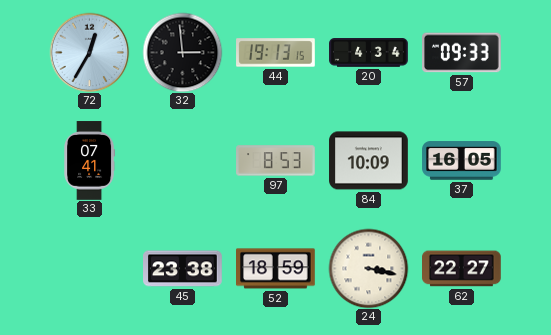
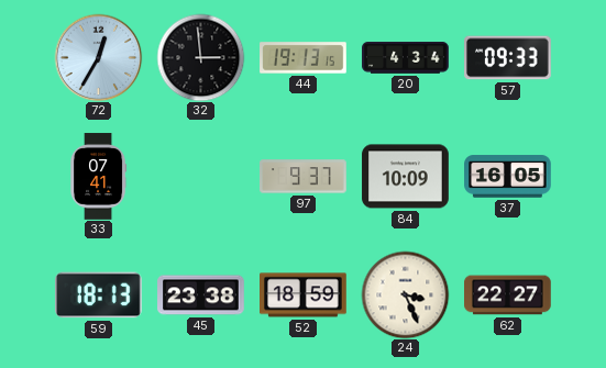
97: 8:53 -> 9:37 (304, 177)
59: none -> 18:13 (99, 295)
24: 3:17 -> 3:26 (405, 294)
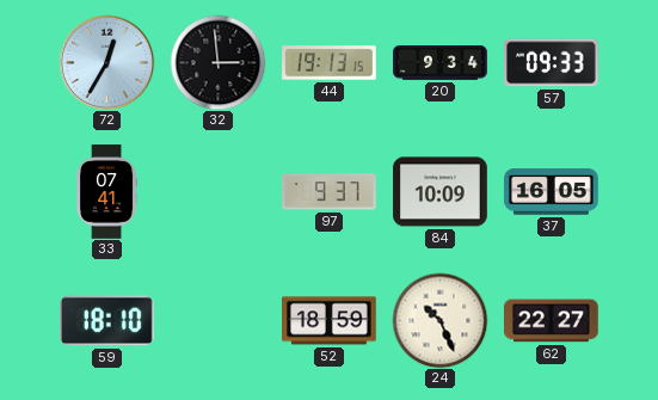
20: 4:34 -> 9:34 (441, 63)
59: 18:13 -> 18:10 (107, 321)
45: 23:38 -> none (201, 295)
24: 3:26 -> 10:26 (439, 320)
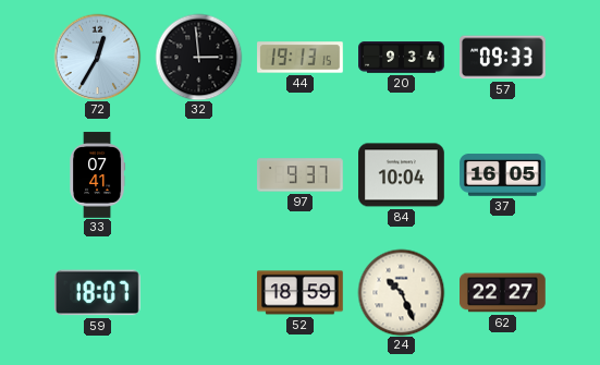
84: 10:09 -> 10:04 (402, 175)
59: 18:10 -> 18:07 (98, 293)
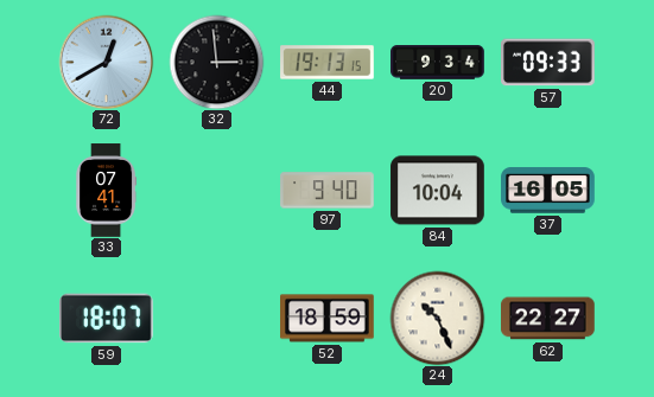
72: 12:35 -> 12:40 (106, 62)
97: 9:37 -> 9:40 (328, 191)
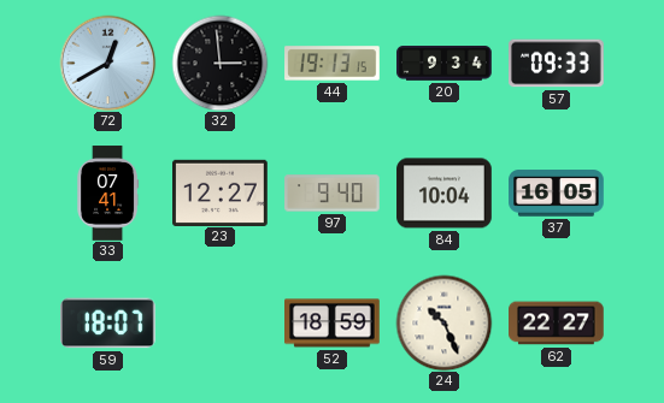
23: none -> 12:27 (221, 192)
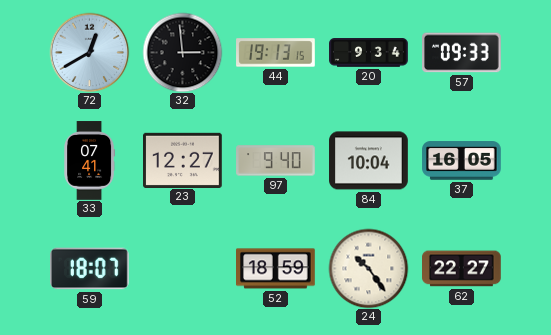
24: 10:26 -> 10:24 (368, 268)
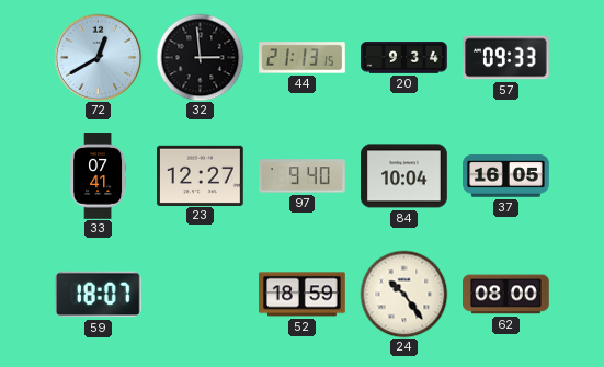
44: 19:13 -> 21:13 (303, 58)
62: 22:27 -> 08:00 (506, 295)
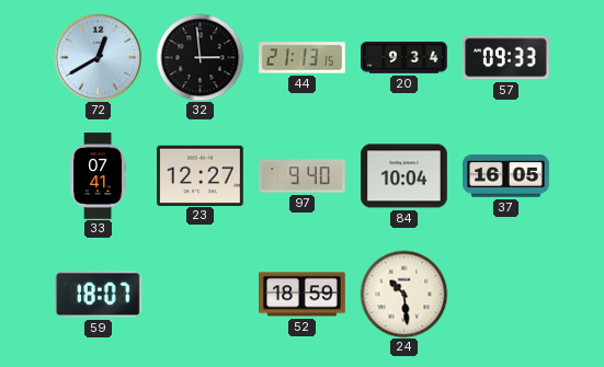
24: 10:24 -> 10:29 (403, 294)
62: 08:00 -> none (506, 295)
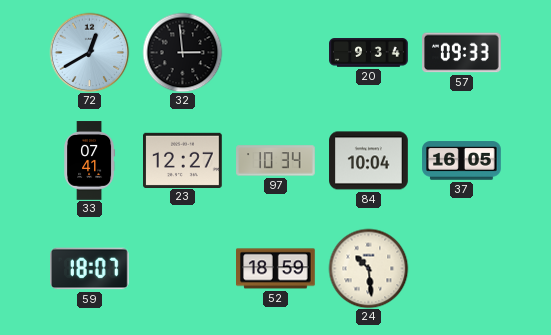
44: 21:13 -> none (303, 58)
97: 9:40 -> 10:34 (276, 161)
